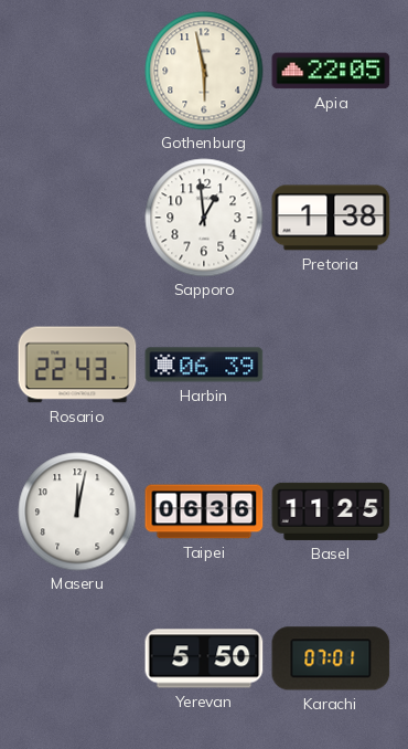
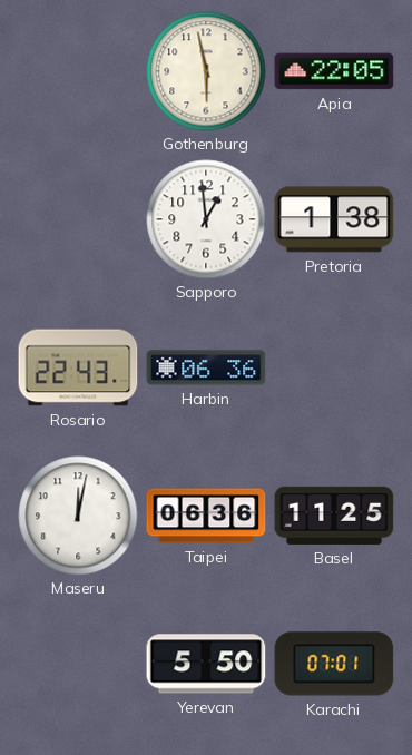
Harbin: 06:39 -> 06:36 (206, 367)
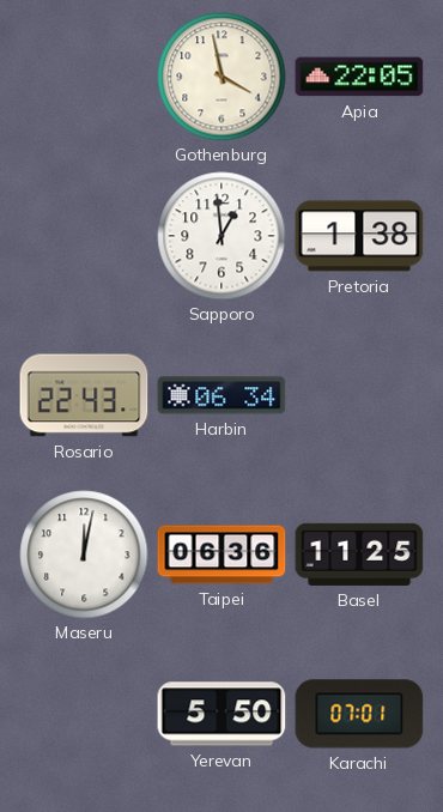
Gothenburg: 5:58 -> 3:58 (221, 77)
Harbin: 06:36 -> 06:34 (221, 395)
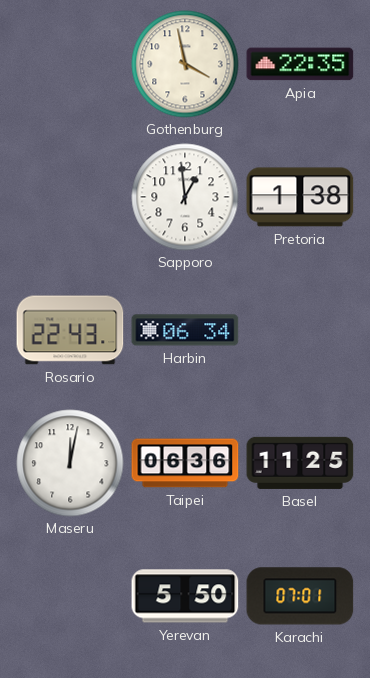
Apia: 22:05 -> 22:35 (300, 64)
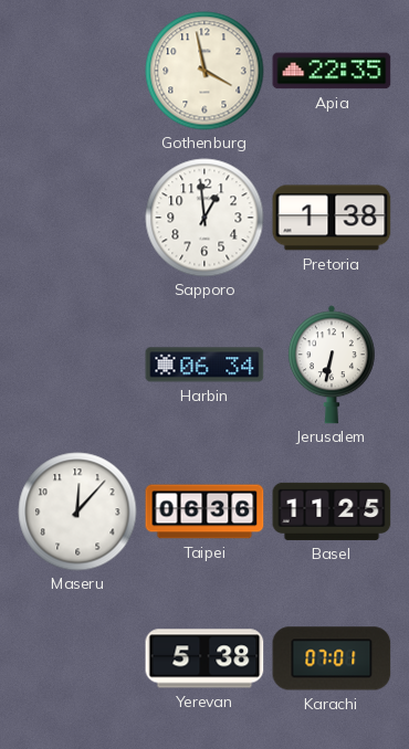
Rosario: 22:43 -> none (70, 330)
Jerusalem: none -> 6:32 (332, 365)
Maseru: 12:02 -> 12:07 (77, 511)
Yerevan: 5:50 -> 5:38 (204, 658)
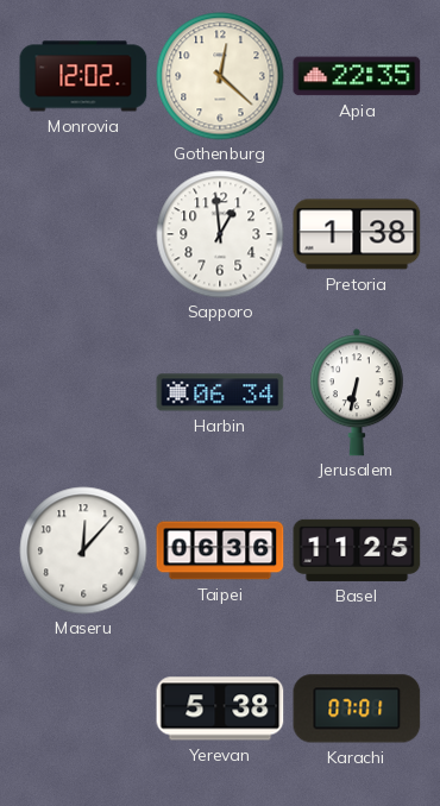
Monrovia: none -> 12:02 (83, 76)
Gothenburg: 3:58 -> 12:22 (220, 76)
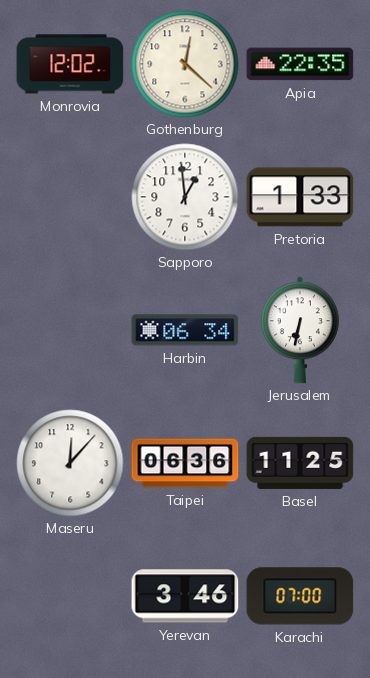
Pretoria: 1:38 -> 1:33 (300, 197)
Yerevan: 5:38 -> 3:46 (185, 596)
Karachi: 07:01 -> 07:00 (300, 596)
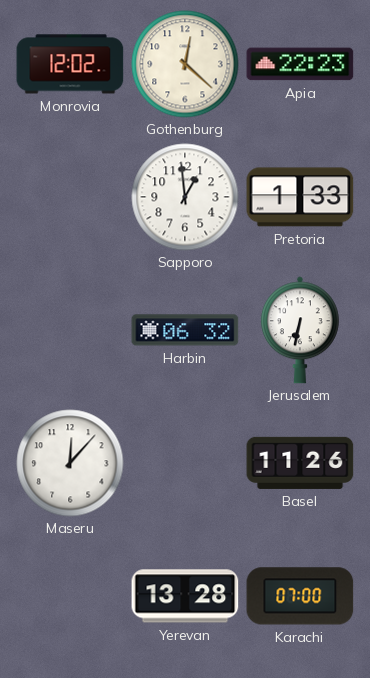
Apia: 22:35 -> 22:23 (300, 64)
Harbin: 06:34 -> 06:32 (185, 330)
Taipei: 06:36 -> none (185, 463)
Basel: 11:25 -> 11:26 (300, 463)
Yerevan: 3:46 -> 13:28 (185, 596)
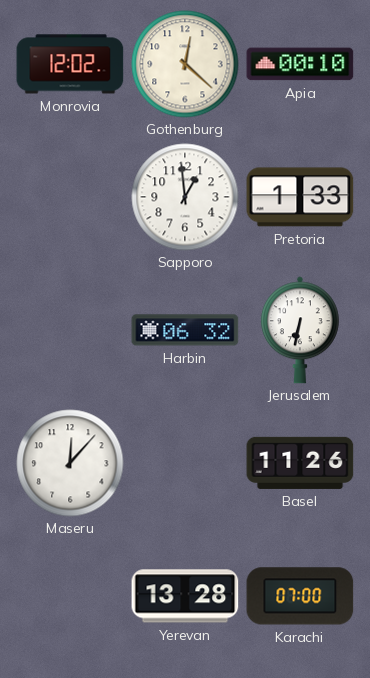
Apia: 22:23 -> 00:10 (300, 64)
